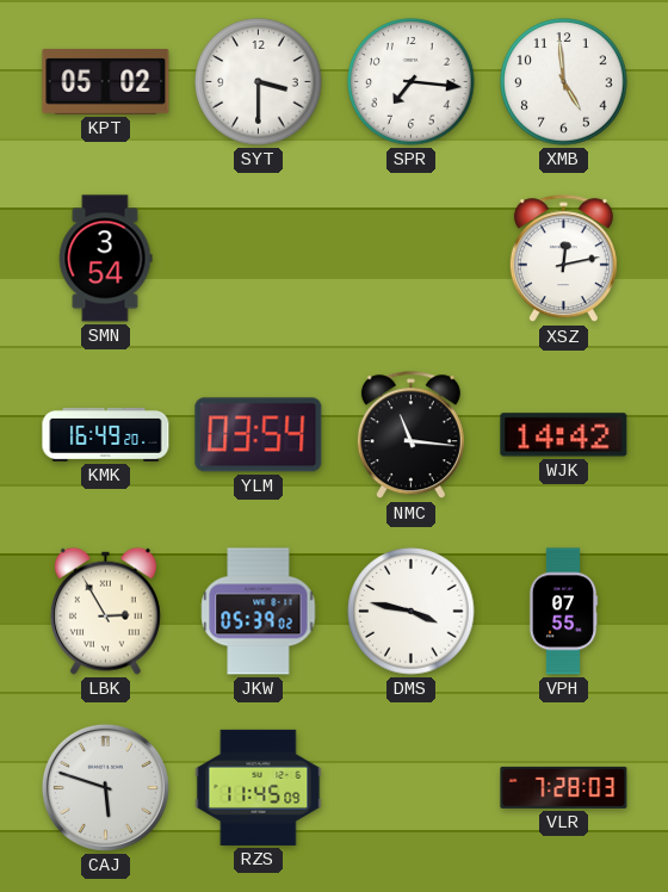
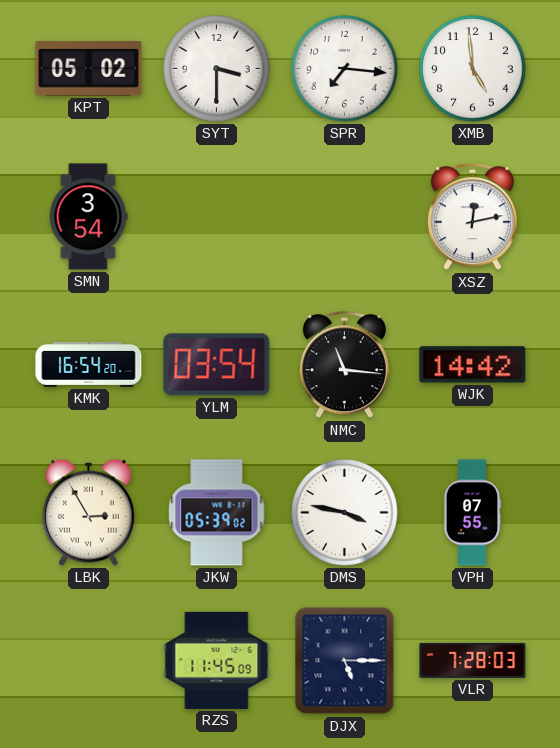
KMK: 16:49 -> 16:54 (89, 364)
CAJ: 5:48 -> none (105, 787)
DJX: none -> 5:15 (345, 661)
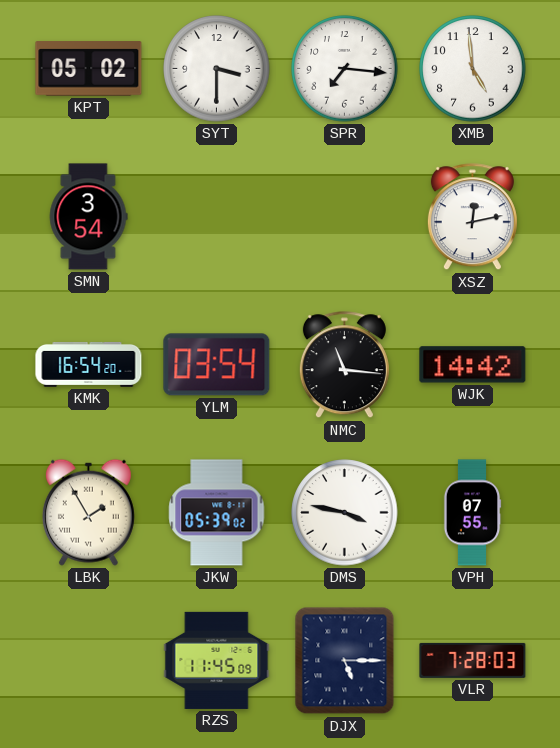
LBK: 2:55 -> 1:55 (88, 512)
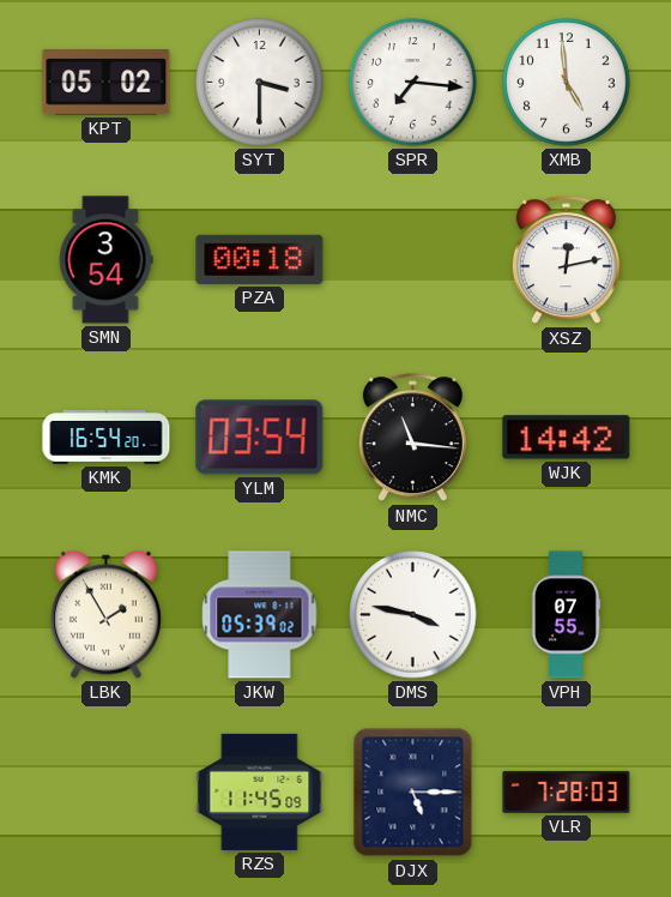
PZA: none -> 00:18 (260, 259)
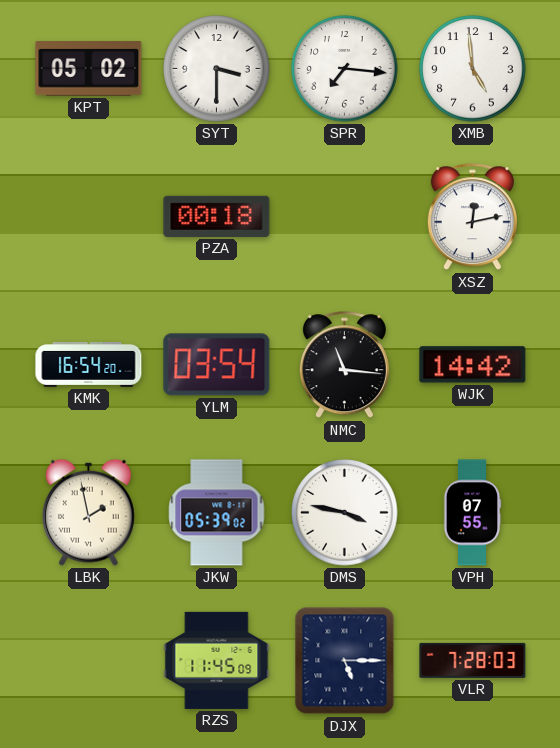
SMN: 3:54 -> none (105, 260)
LBK: 1:55 -> 1:58 (88, 512)
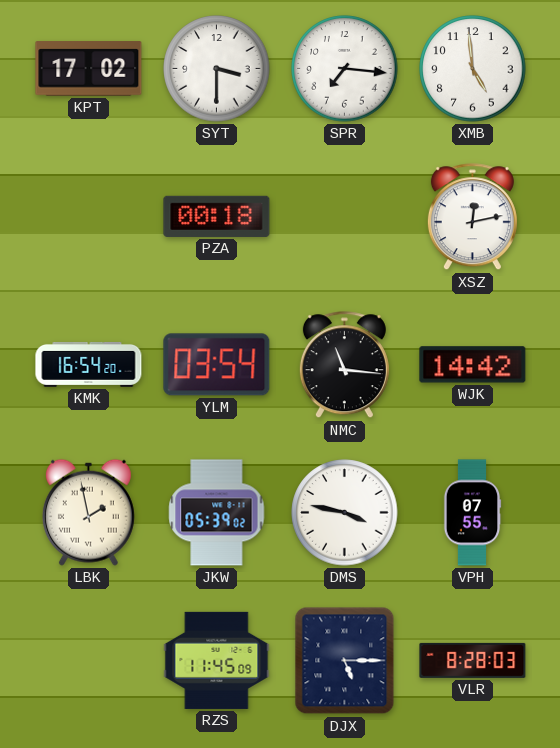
KPT: 05:02 -> 17:02 (89, 69)
VLR: 7:28 -> 8:28 (473, 660)
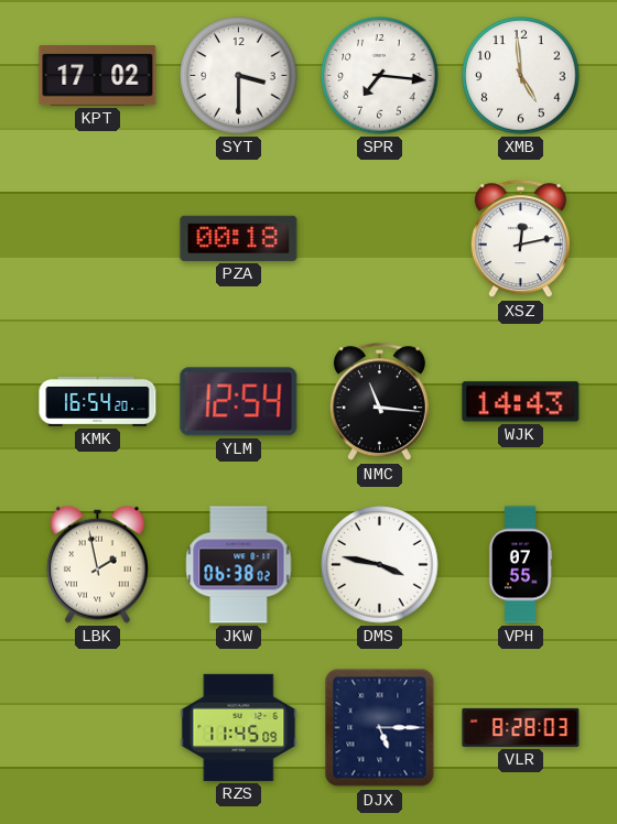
YLM: 03:54 -> 12:54 (239, 402)
WJK: 14:42 -> 14:43 (521, 402)
JKW: 05:39 -> 06:38 (239, 565)
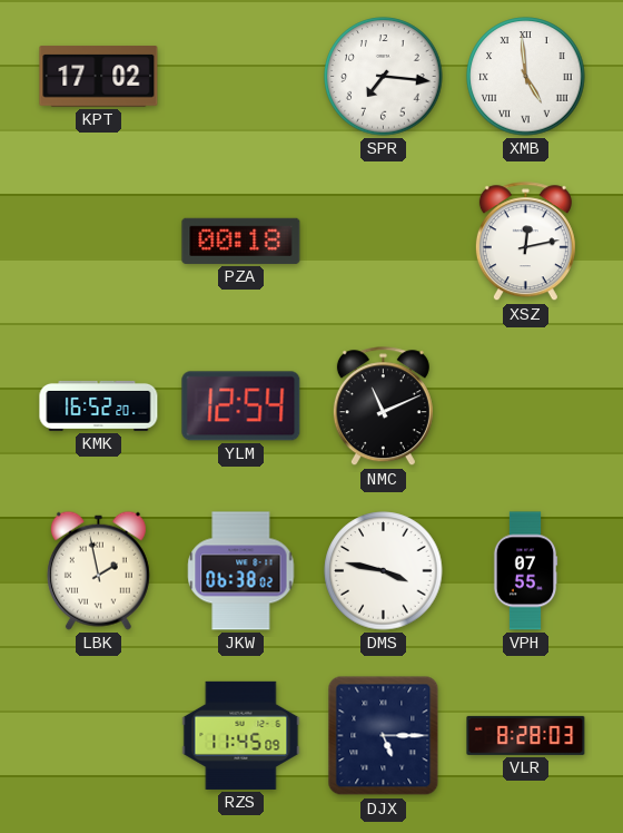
SYT: 3:30 -> none (239, 76)
XMB numerals: Arabic -> Roman (526, 77)
KMK: 16:54 -> 16:52 (99, 405)
NMC: 11:16 -> 11:11 (383, 406)
WJK: 14:43 -> none (521, 402)
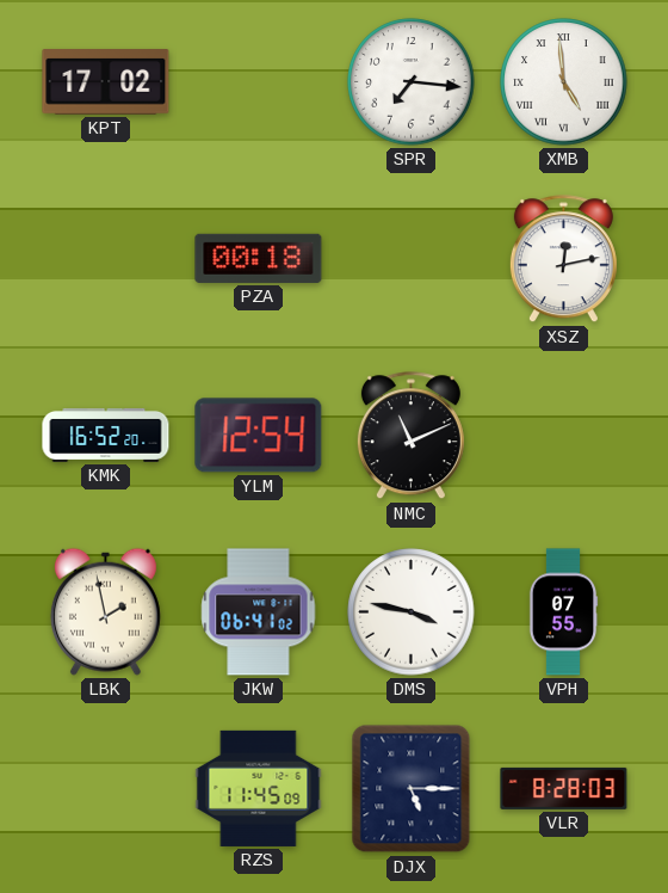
JKW: 06:38 -> 06:41 (259, 612)
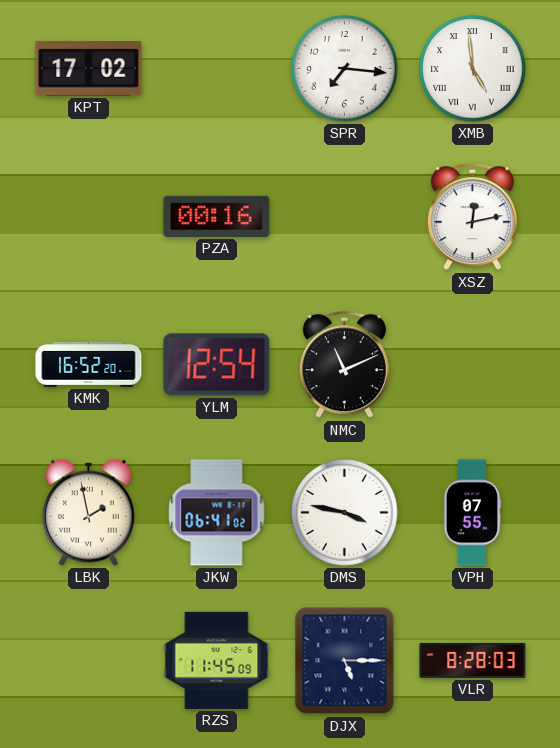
PZA: 00:18 -> 00:16 (217, 216)
